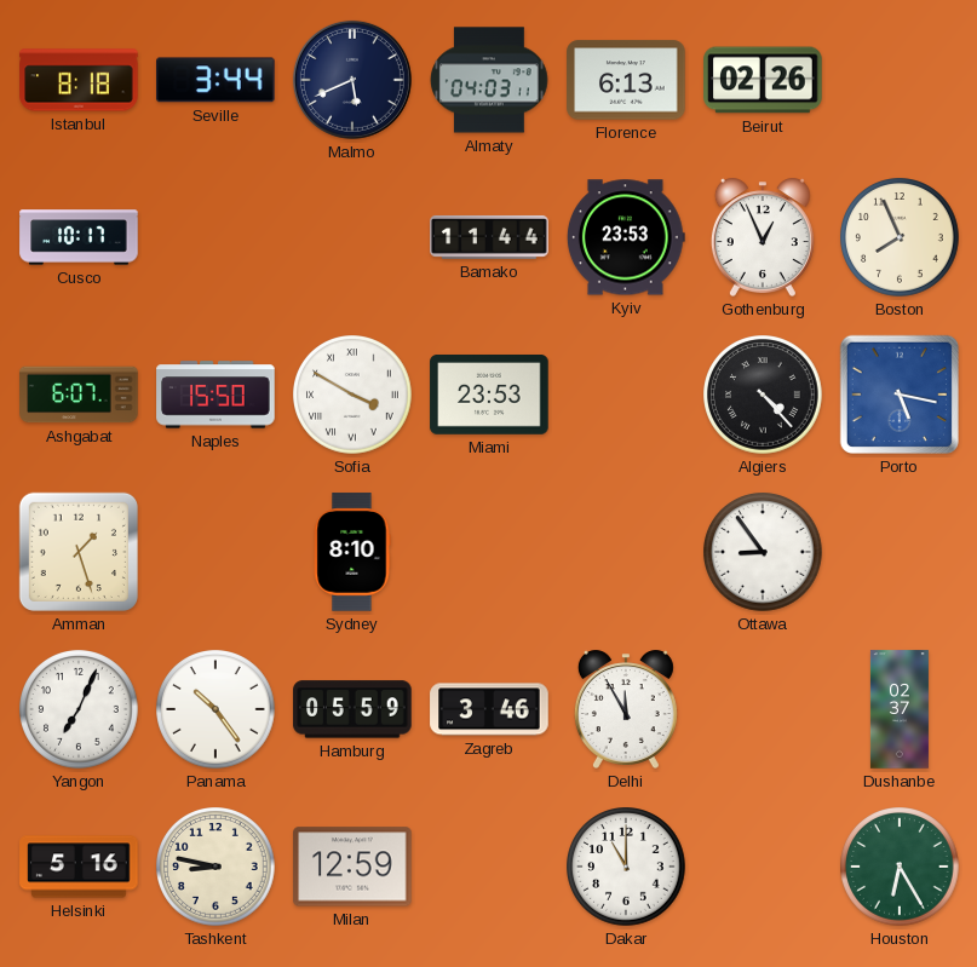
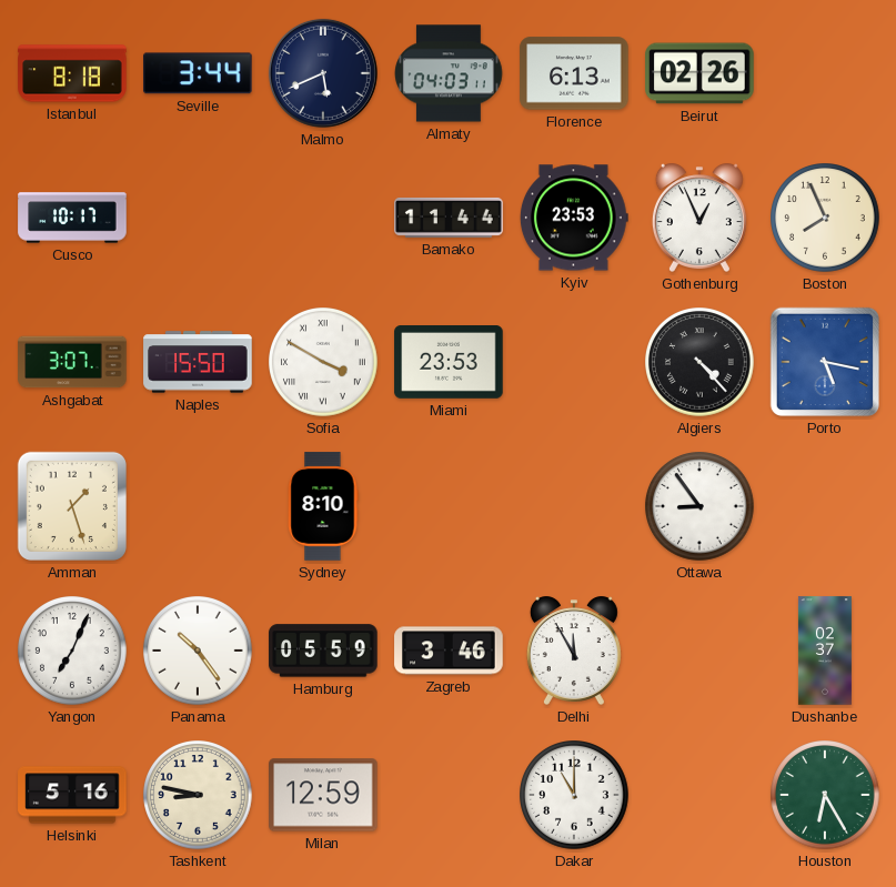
Ashgabat: 6:07 -> 3:07 (72, 362)
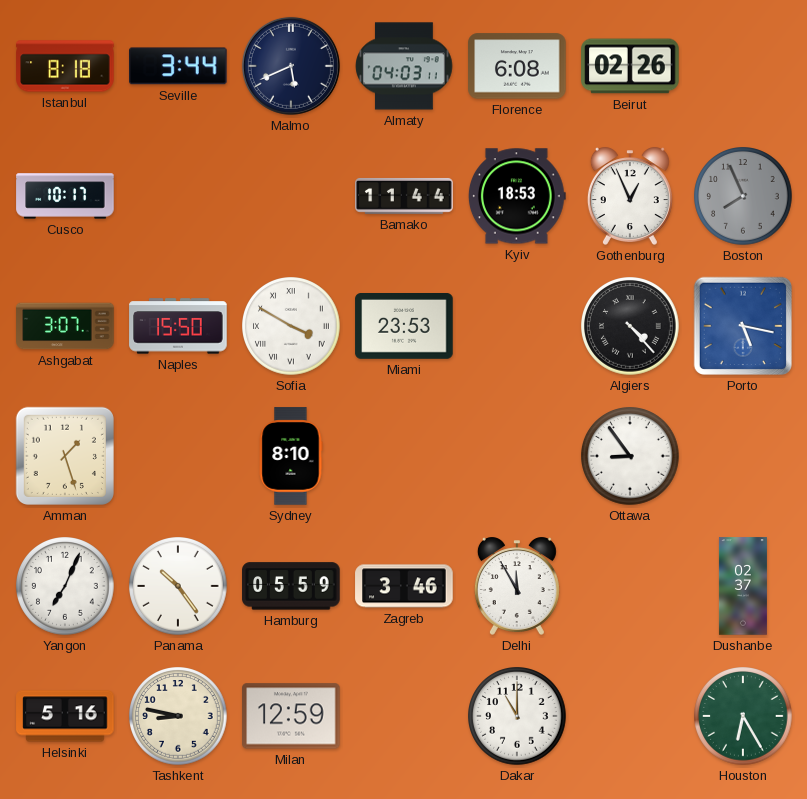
Florence: 6:13 -> 6:08 (517, 66)
Kyiv: 23:53 -> 18:53 (517, 196)
Boston dial: cream -> grey (743, 196)
